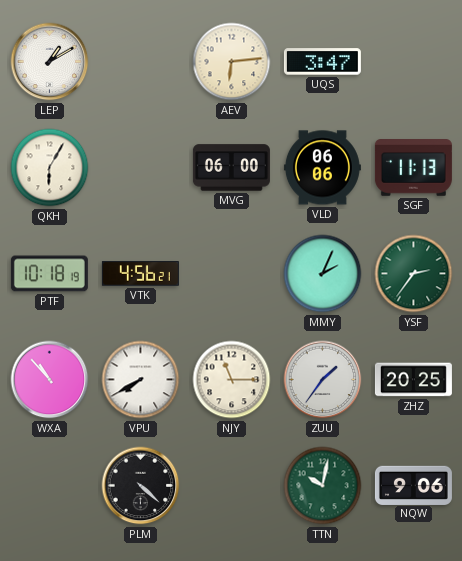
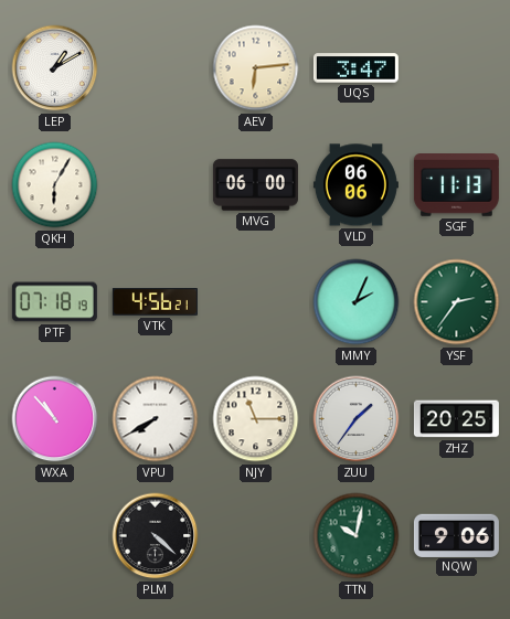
PTF: 10:18 -> 07:18 (54, 302)
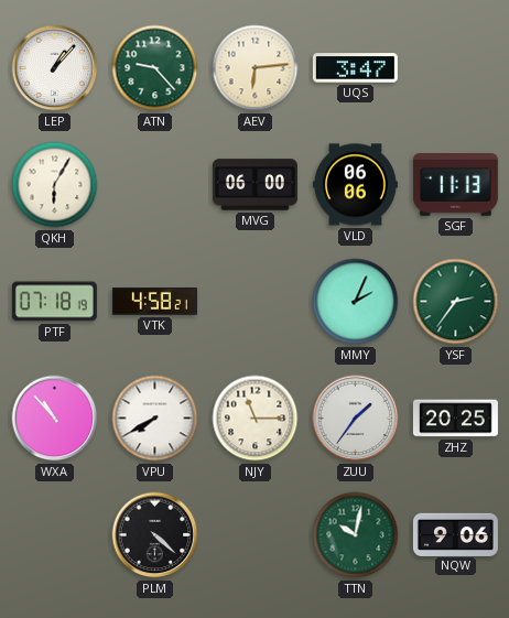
LEP: 1:10 -> 1:07 (55, 68)
ATN: none -> 9:23 (155, 68)
VTK: 4:56 -> 4:58 (154, 302)
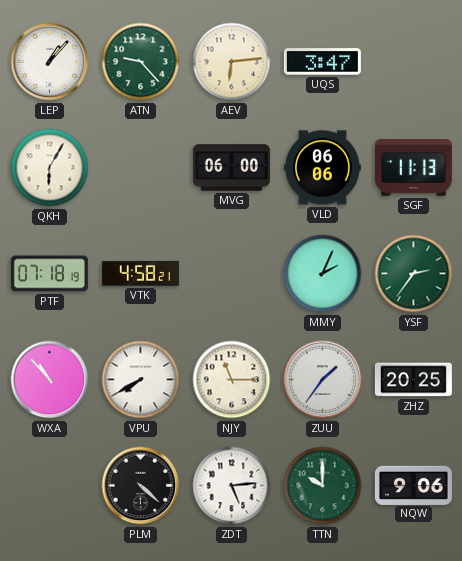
ZDT: none -> 5:14 (232, 486)
TTN: 10:02 -> 10:00 (323, 486)
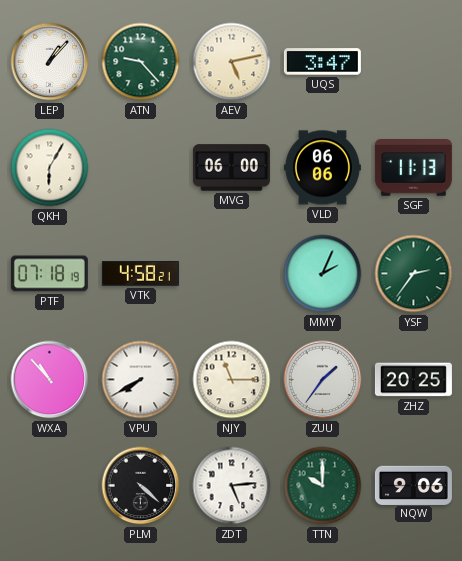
AEV: 6:14 -> 5:13 (232, 62)
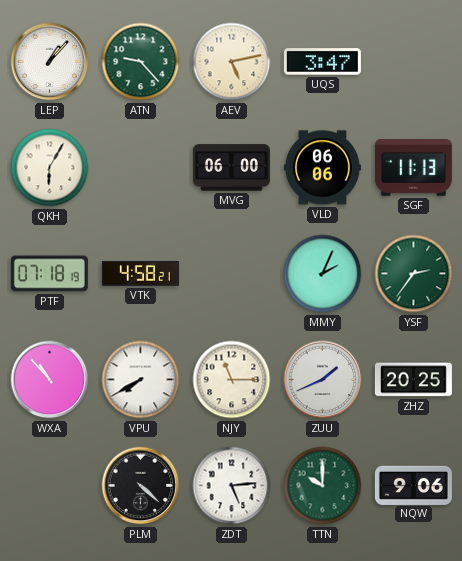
ZUU: 1:36 -> 1:41 (323, 380)
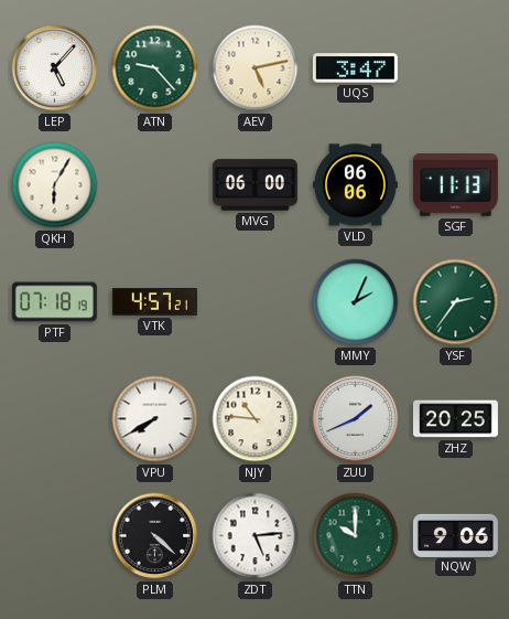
LEP: 1:07 -> 5:07 (55, 68)
VTK: 4:58 -> 4:57 (154, 302)
WXA: 10:53 -> none (50, 380)
NJY: 11:15 -> 10:46 (256, 419)
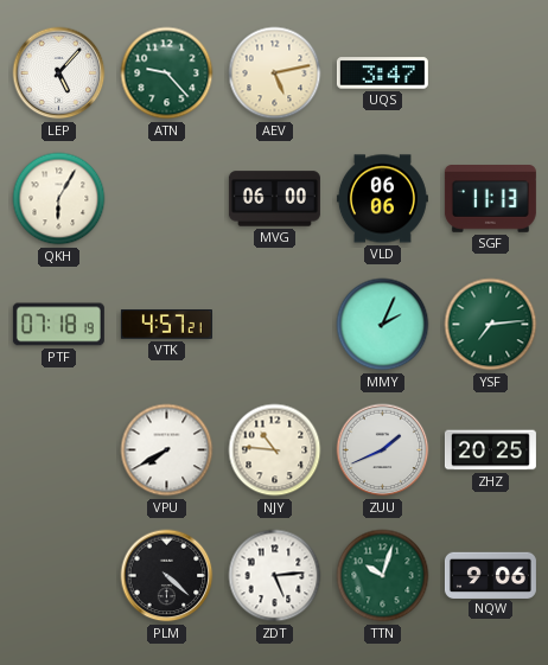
YSF: 2:36 -> 7:14 (491, 325)
TTN: 10:00 -> 10:03 (383, 576)
